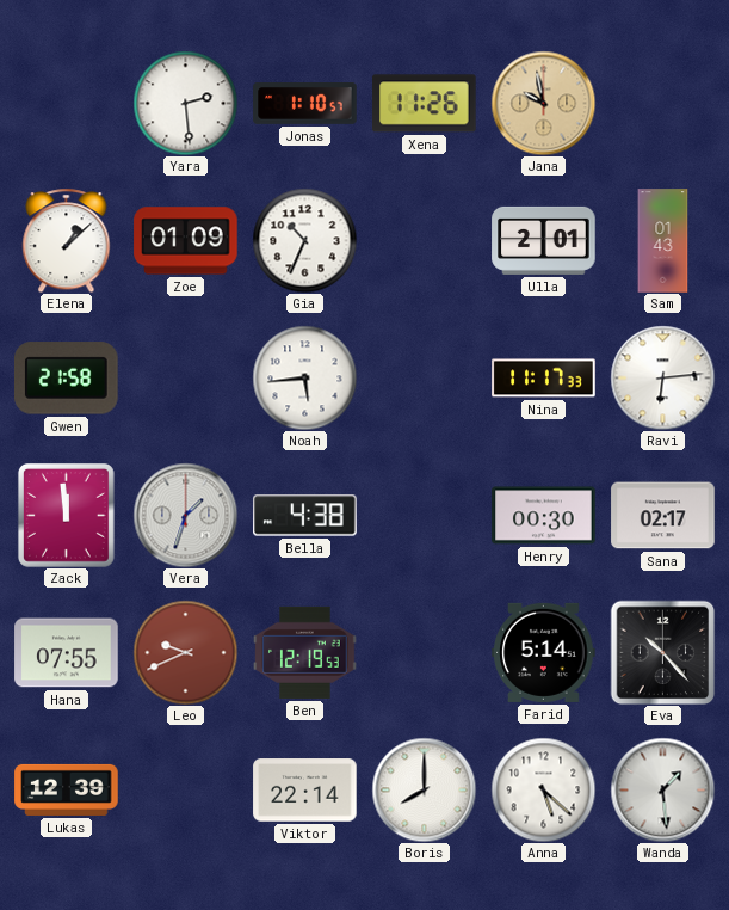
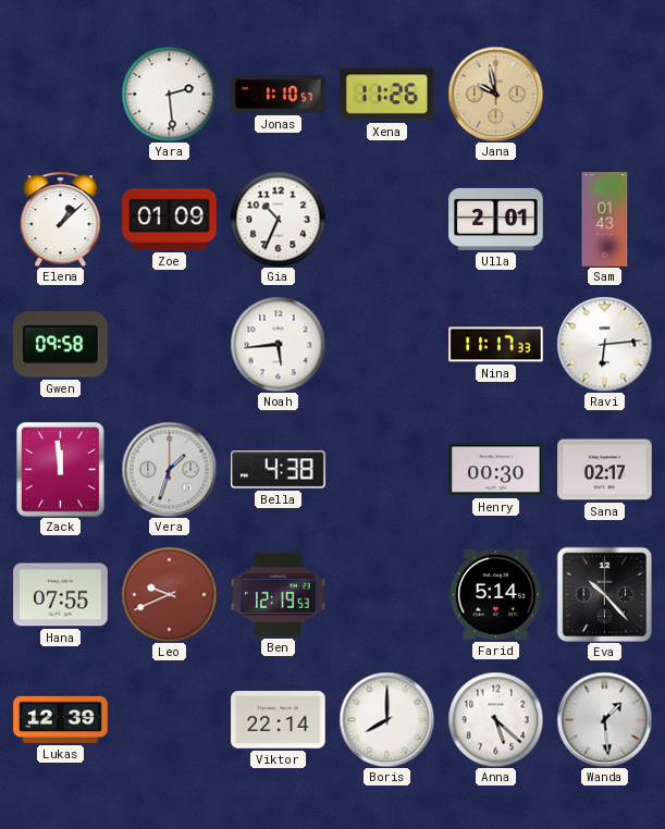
Gwen: 21:58 -> 09:58 (61, 345)
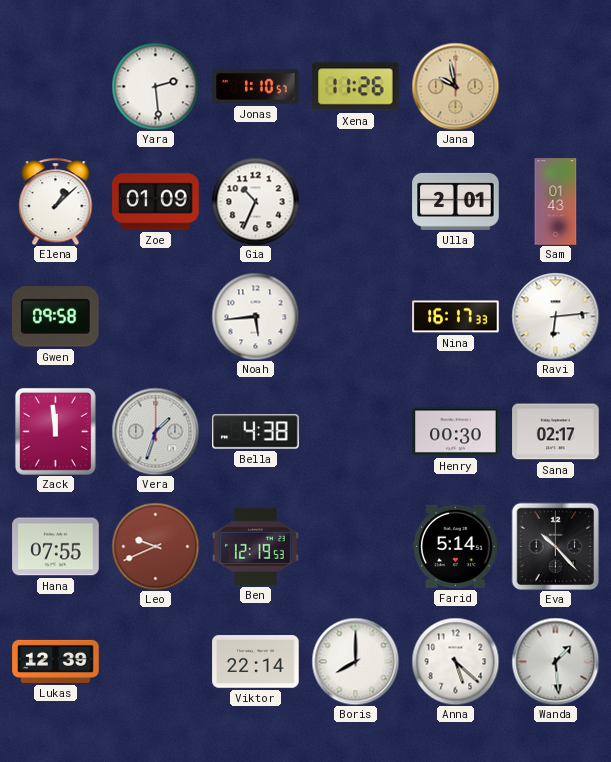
Nina: 11:17 -> 16:17 (456, 317)
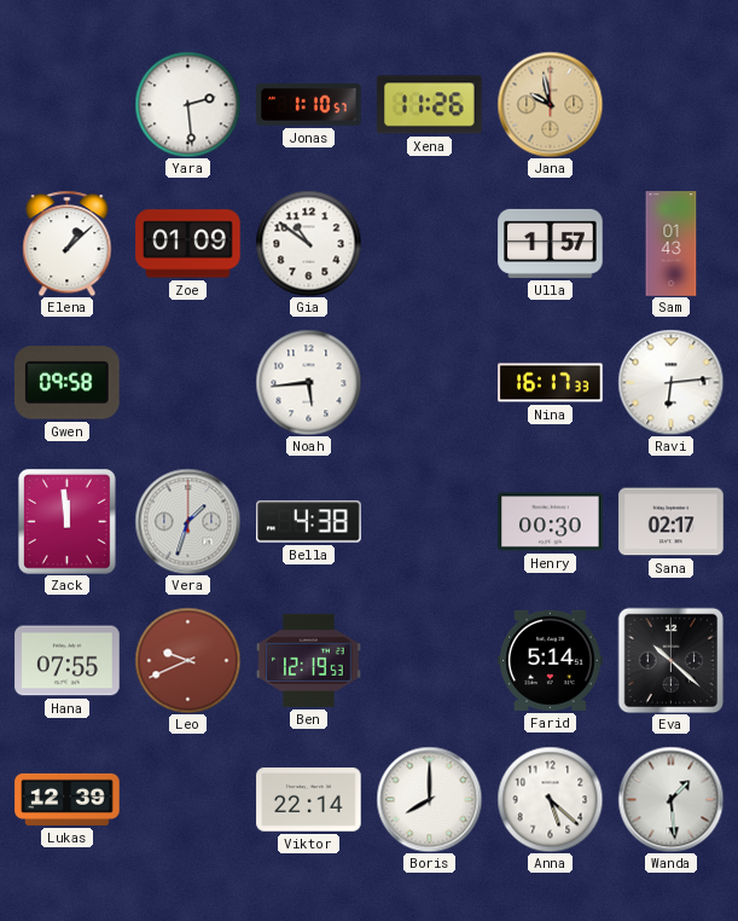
Gia: 10:34 -> 10:51 (308, 243)
Ulla: 2:01 -> 1:57 (551, 243)
Eva: 10:23 -> 10:22 (670, 660)
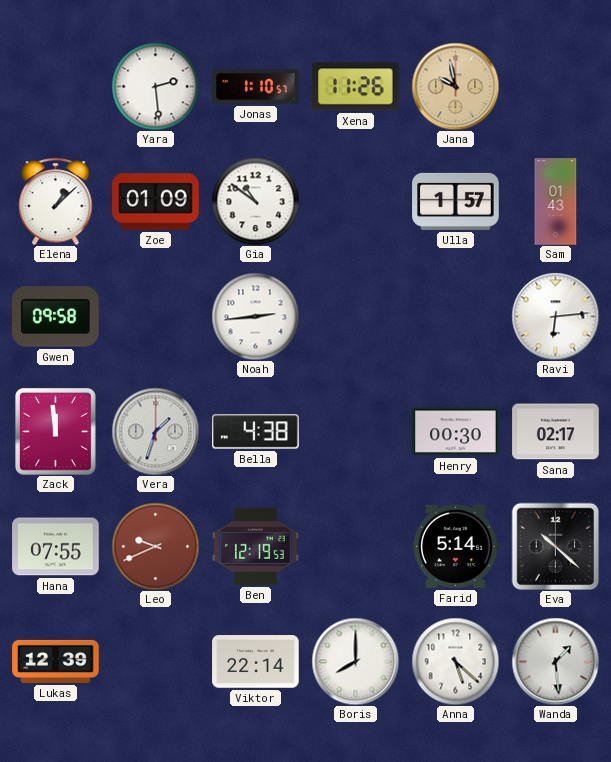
Noah: 5:44 -> 2:44 (255, 316)
Nina: 16:17 -> none (551, 383)
